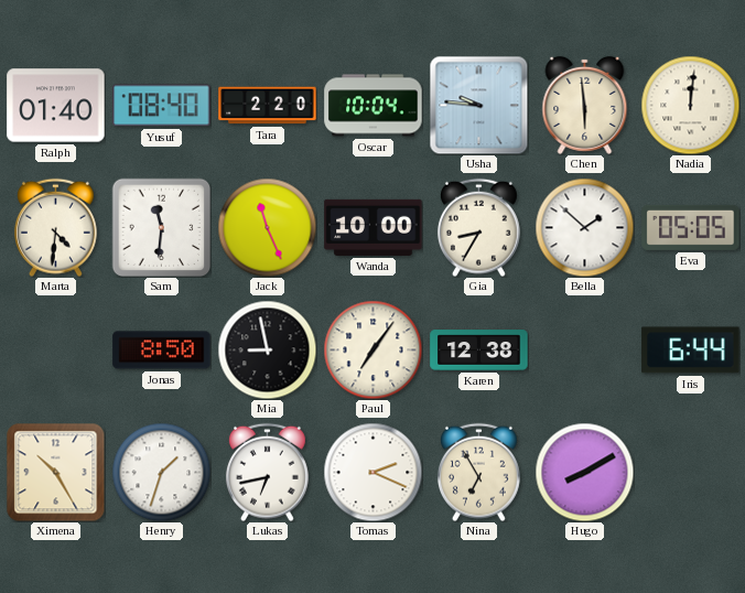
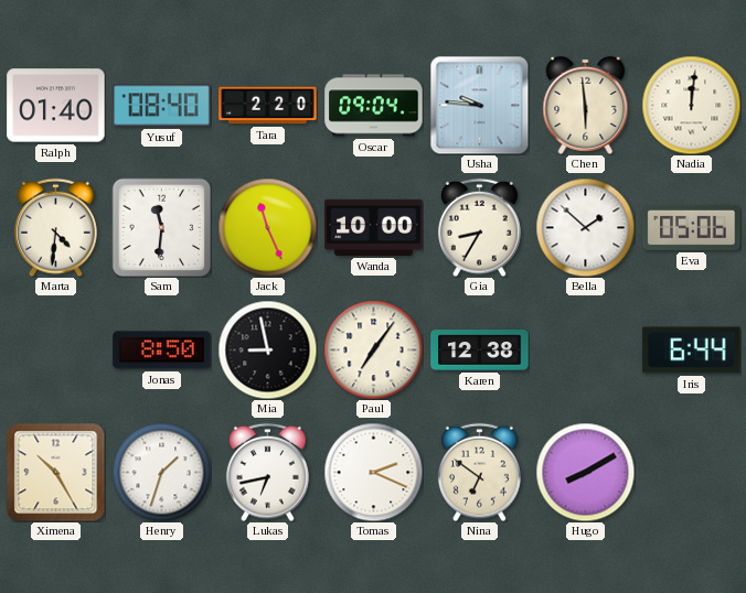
Oscar: 10:04 -> 09:04 (374, 106)
Eva: 05:05 -> 05:06 (692, 227)
Nina: 6:55 -> 6:51 (479, 472)
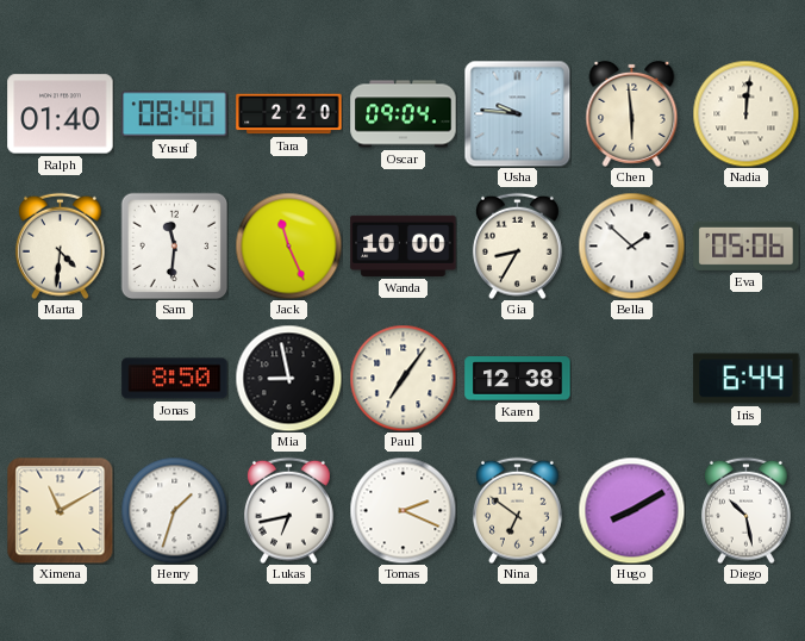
Ximena: 10:25 -> 11:10 (60, 510)
Diego: none -> 10:28 (745, 510)
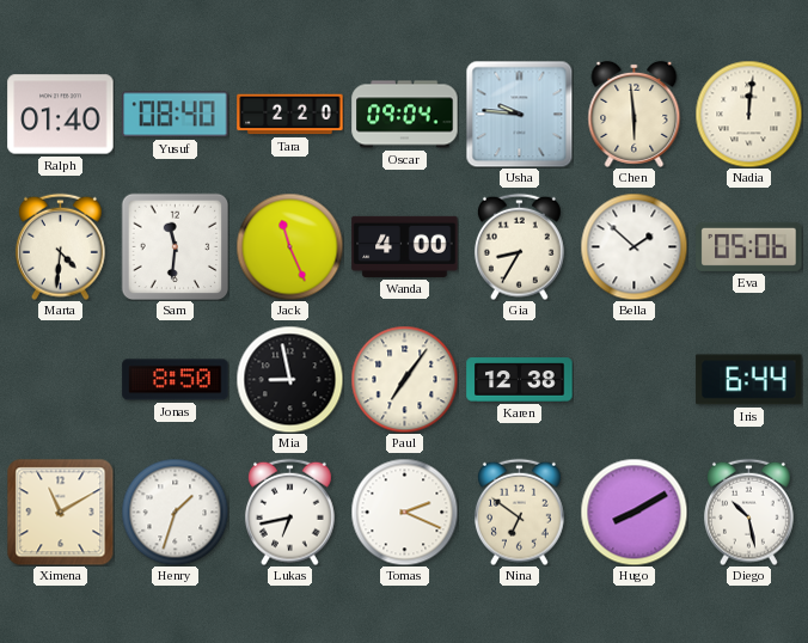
Wanda: 10:00 -> 4:00 (405, 246)
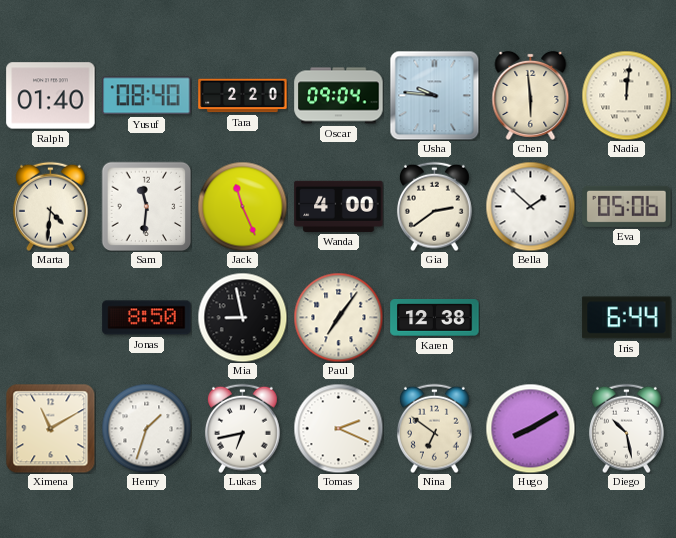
Gia: 8:35 -> 2:39 (434, 206)
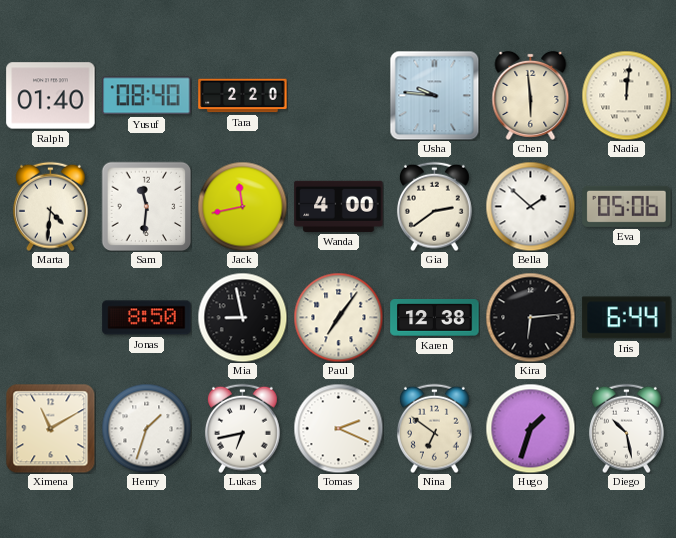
Oscar: 09:04 -> none (339, 96)
Jack: 11:26 -> 11:43 (242, 206)
Kira: none -> 6:14 (530, 317)
Hugo: 8:10 -> 1:33 (530, 428)
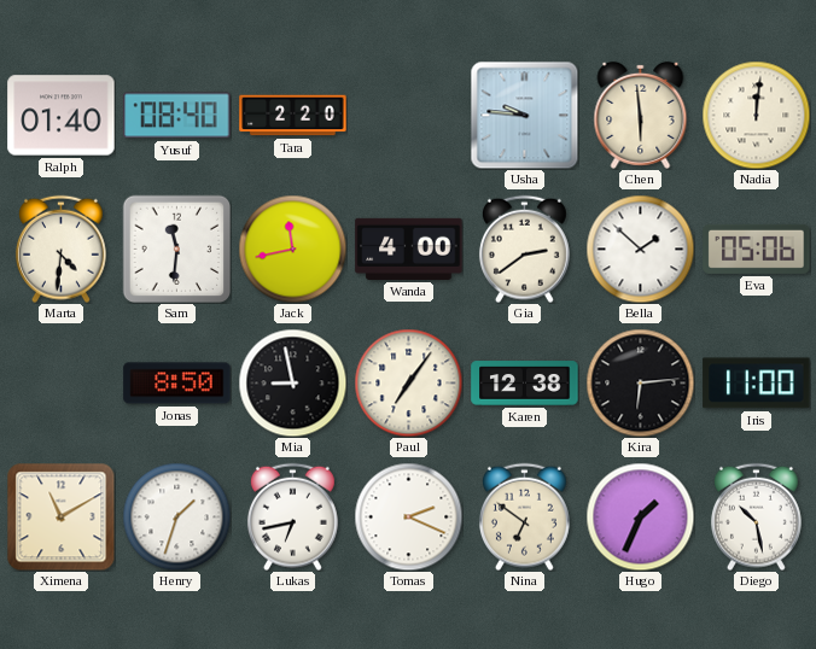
Iris: 6:44 -> 11:00 (757, 384)
Hugo: 1:33 -> 1:34 (640, 516)
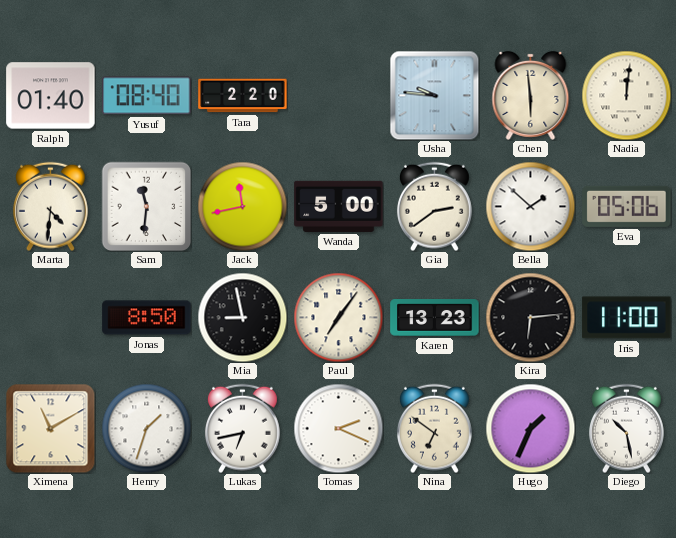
Wanda: 4:00 -> 5:00 (339, 206)
Karen: 12:38 -> 13:23 (435, 318)
